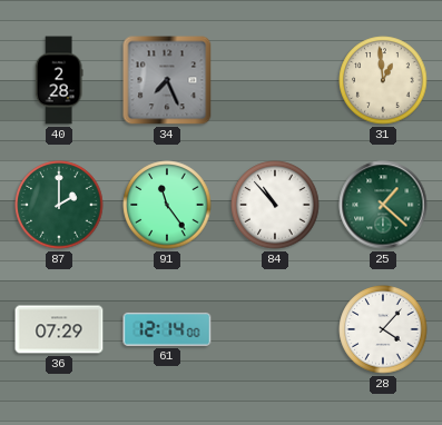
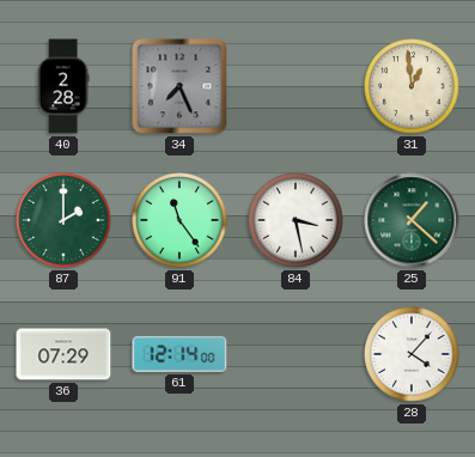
84: 10:53 -> 3:28 (296, 220)
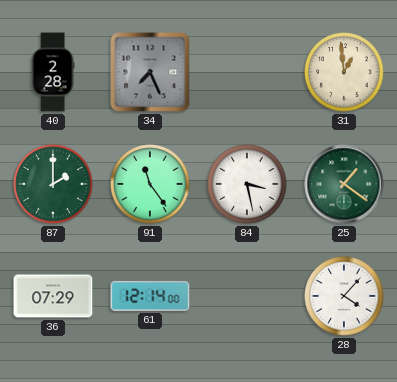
25: 1:22 -> 1:21 (344, 184)
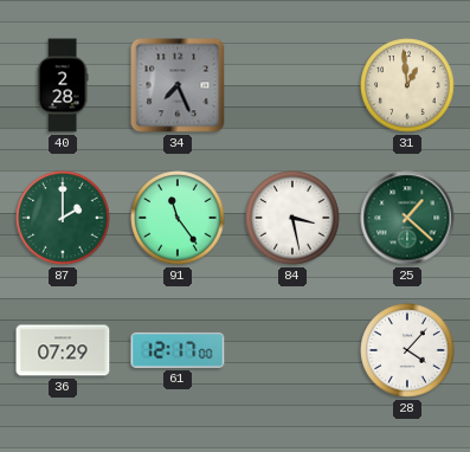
25: 1:21 -> 1:22 (407, 218)
61: 12:14 -> 12:17 (178, 350)
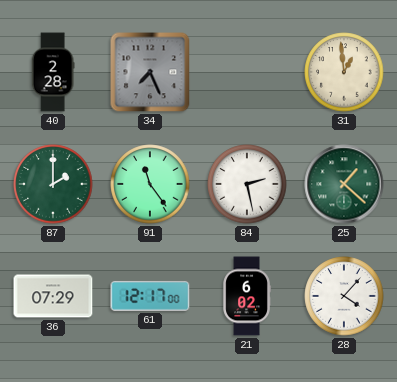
84: 3:28 -> 2:28 (247, 184)
21: none -> 6:02 (247, 296)
